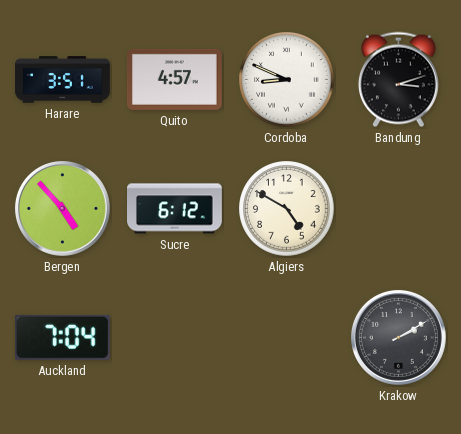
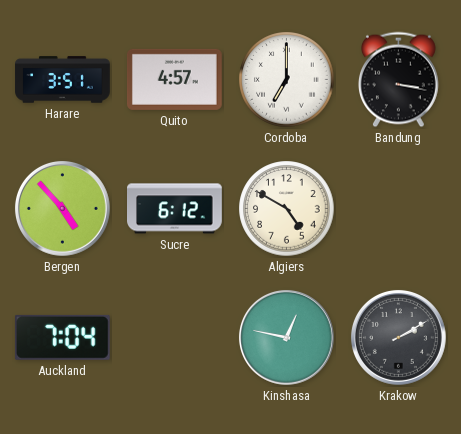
Cordoba: 8:49 -> 7:00 (287, 80)
Bandung: 3:12 -> 3:17 (398, 80)
Kinshasa: none -> 12:47 (286, 337)
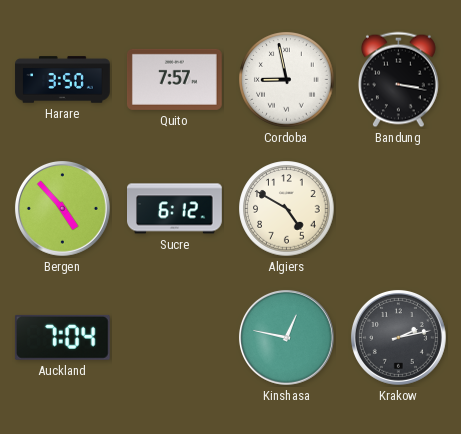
Harare: 3:51 -> 3:50 (63, 80)
Quito: 4:57 -> 7:57 (175, 79)
Cordoba: 7:00 -> 8:58 (287, 80)
Krakow: 2:10 -> 2:13 (398, 337)
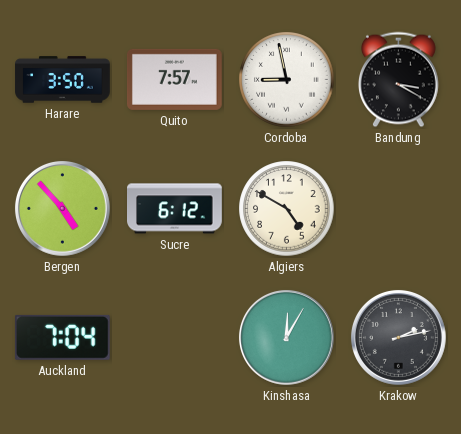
Bandung: 3:17 -> 3:20 (398, 80)
Kinshasa: 12:47 -> 12:05 (286, 337)
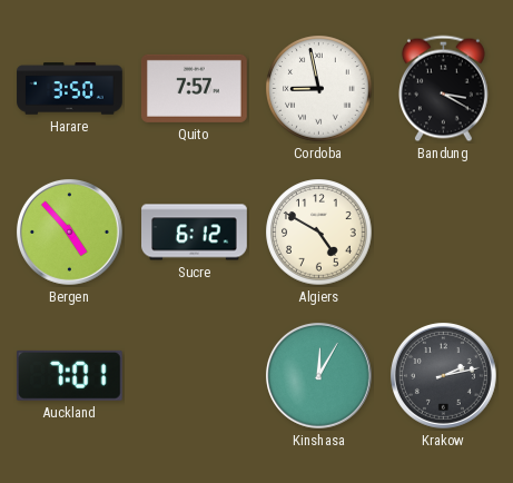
Auckland: 7:04 -> 7:01 (69, 375)
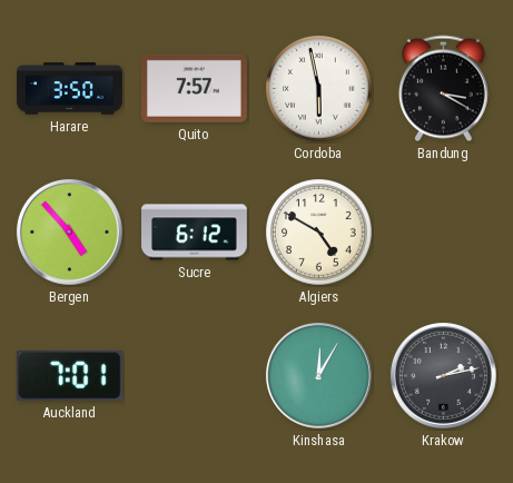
Cordoba: 8:58 -> 5:58 (319, 89)
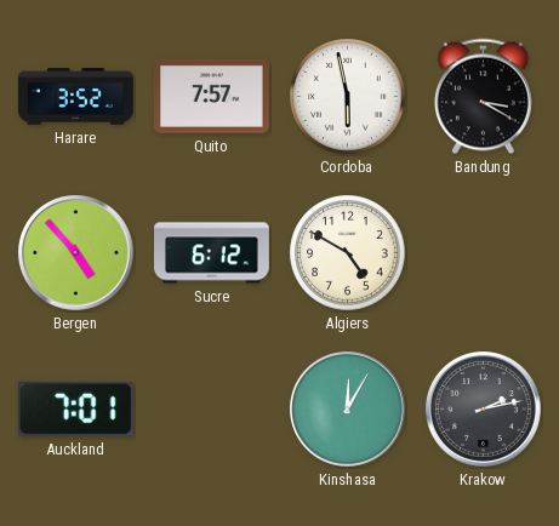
Harare: 3:50 -> 3:52 (76, 97)
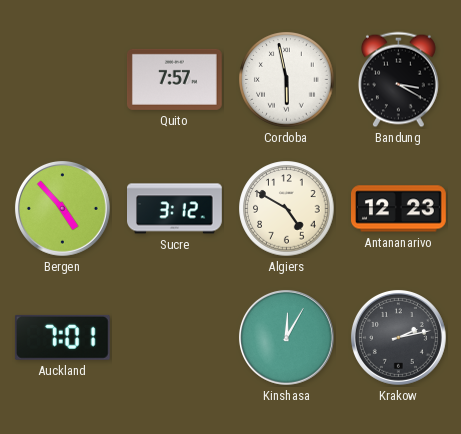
Harare: 3:52 -> none (76, 97)
Sucre: 6:12 -> 3:12 (175, 209)
Antananarivo: none -> 12:23 (399, 209)
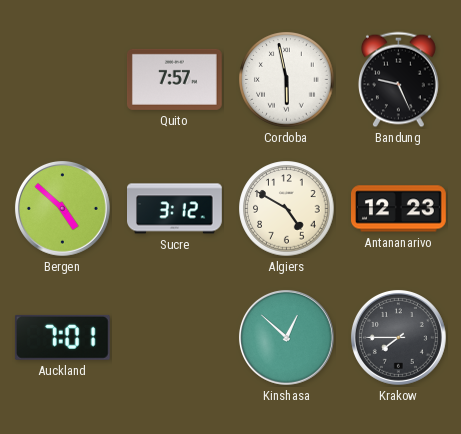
Bandung: 3:20 -> 9:26 (398, 80)
Bergen: 4:53 -> 4:52 (62, 208)
Kinshasa: 12:05 -> 12:52 (286, 337)
Krakow: 2:13 -> 7:45 (398, 337)
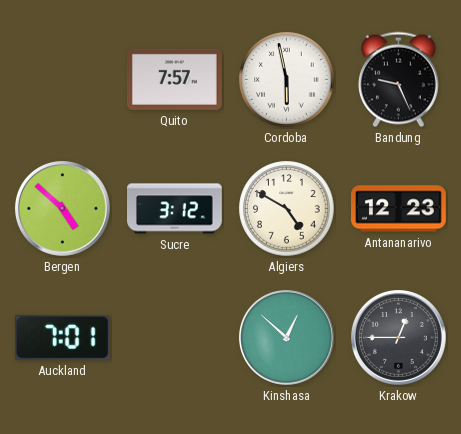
Krakow: 7:45 -> 12:45 (398, 337)
